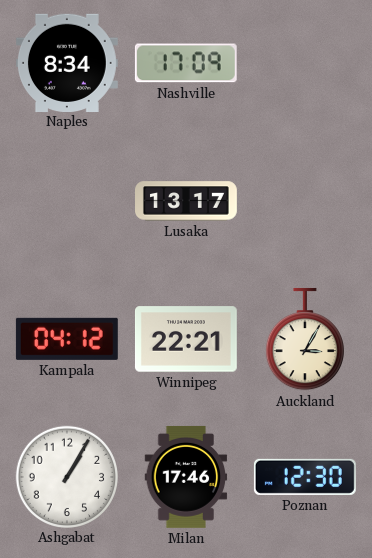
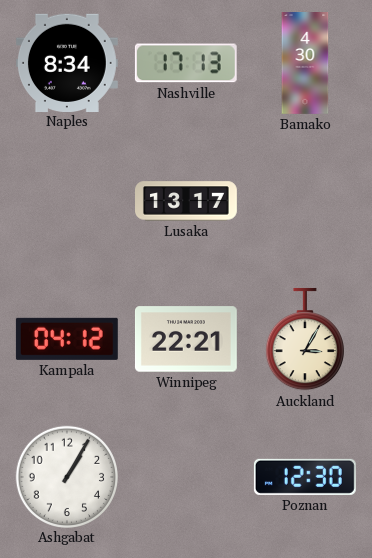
Nashville: 17:09 -> 17:13 (186, 63)
Bamako: none -> 4:30 (305, 64)
Milan: 17:46 -> none (186, 477)
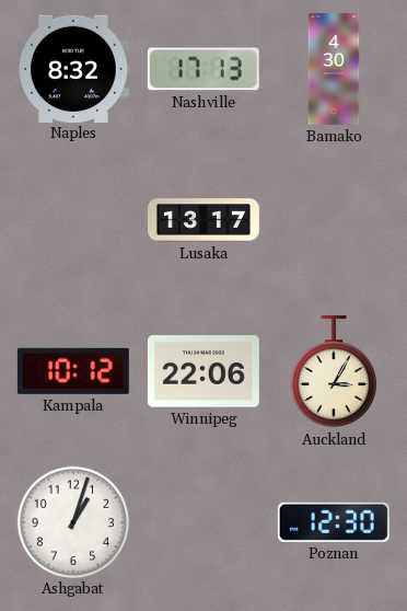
Naples: 8:34 -> 8:32 (73, 68)
Kampala: 04:12 -> 10:12 (73, 371)
Winnipeg: 22:21 -> 22:06 (203, 371)
Ashgabat: 1:05 -> 1:03 (72, 521)
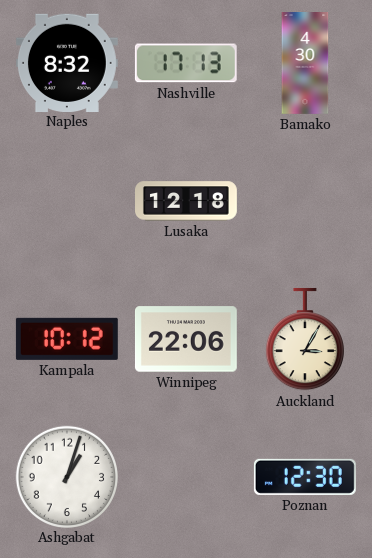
Lusaka: 13:17 -> 12:18 (187, 201)
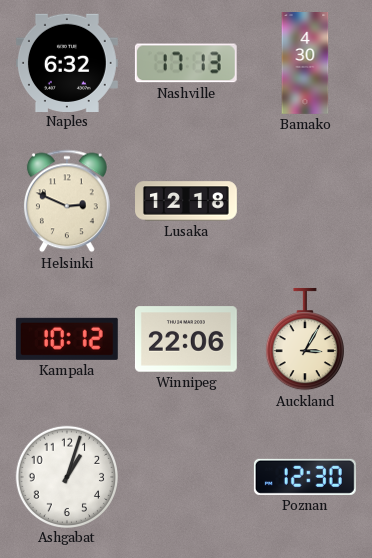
Naples: 8:32 -> 6:32 (67, 62)
Helsinki: none -> 2:49 (67, 201)
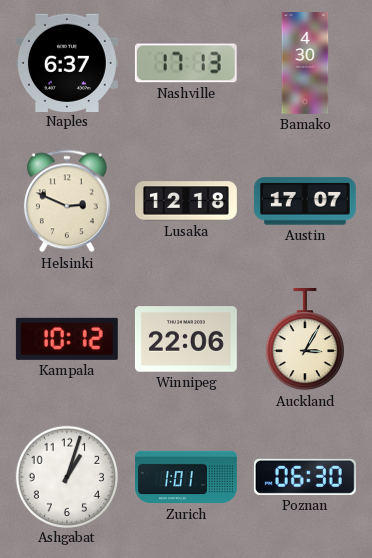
Naples: 6:32 -> 6:37 (67, 62)
Austin: none -> 17:07 (305, 201)
Zurich: none -> 1:01 (187, 477)
Poznan: 12:30 -> 06:30 (305, 477)
